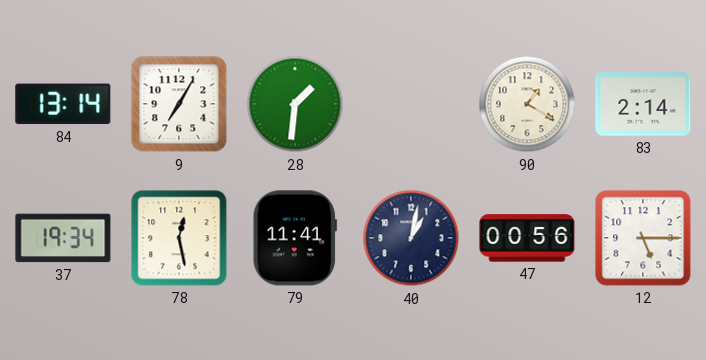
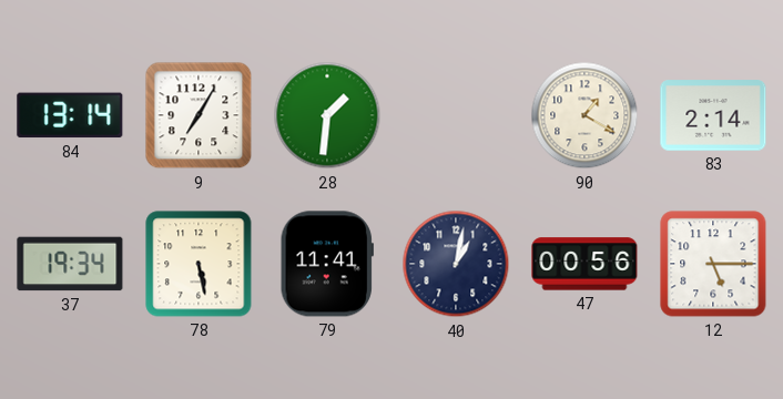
78: 12:28 -> 5:28 (199, 264)
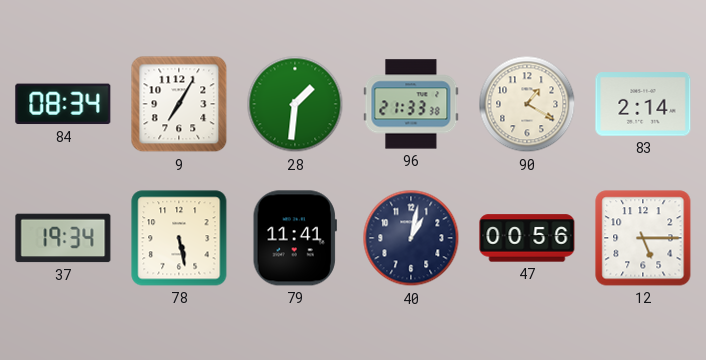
84: 13:14 -> 08:34 (63, 104)
96: none -> 21:33 (411, 104)
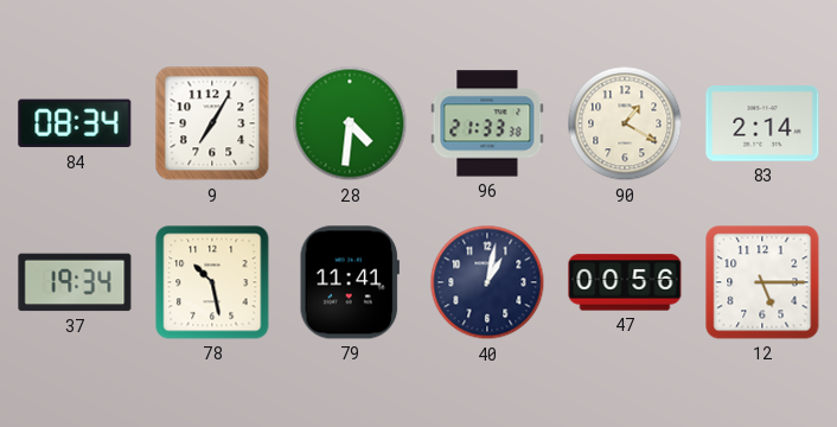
28: 1:31 -> 4:31 (350, 123)
78: 5:28 -> 10:28 (212, 282)
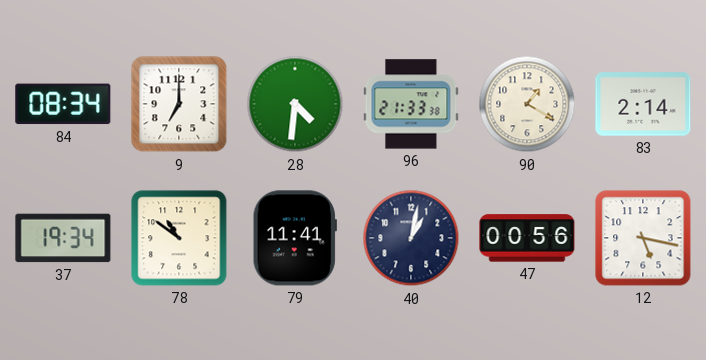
9: 7:05 -> 7:00 (179, 104)
78: 10:28 -> 10:51 (179, 238)
12: 5:15 -> 5:17 (643, 238)
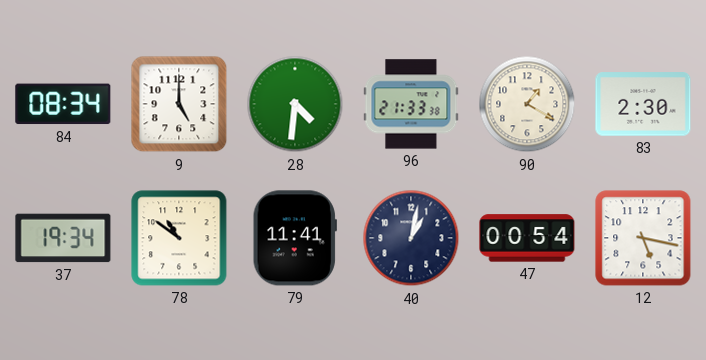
9: 7:00 -> 5:00 (179, 104)
83: 2:14 -> 2:30 (643, 104)
47: 00:56 -> 00:54 (527, 238)
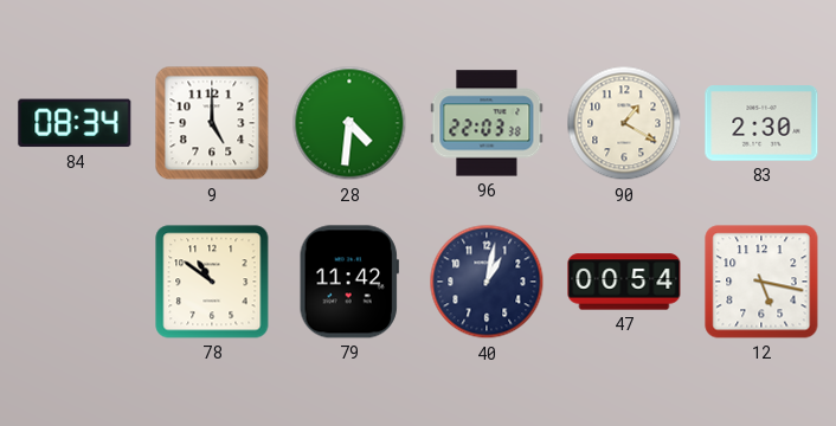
96: 21:33 -> 22:03 (487, 123)
37: 19:34 -> none (63, 238)
79: 11:41 -> 11:42 (349, 282)
